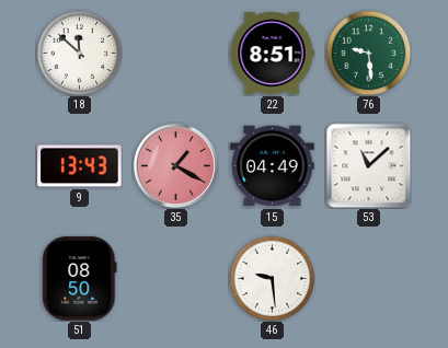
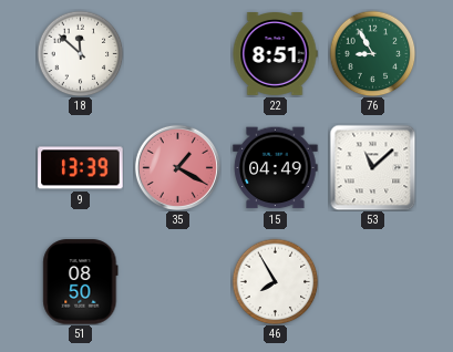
76: 9:29 -> 8:55 (372, 53)
9: 13:43 -> 13:39 (81, 168)
46: 9:29 -> 7:55 (275, 281)
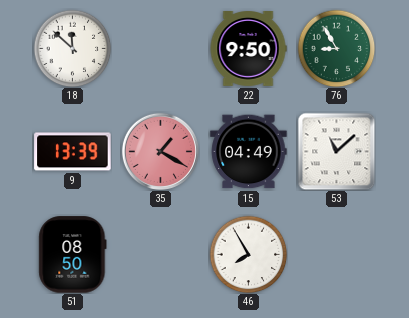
22: 8:51 -> 9:50 (248, 49)
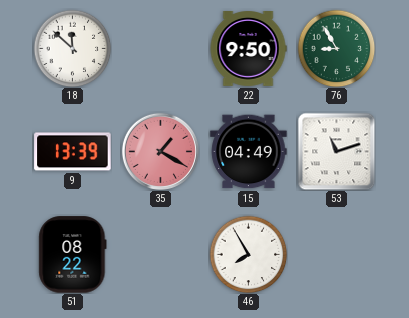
53: 11:08 -> 11:12 (336, 151)
51: 08:50 -> 08:22 (73, 255)
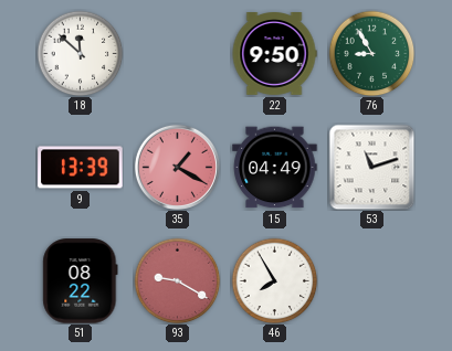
93: none -> 9:20 (177, 280)
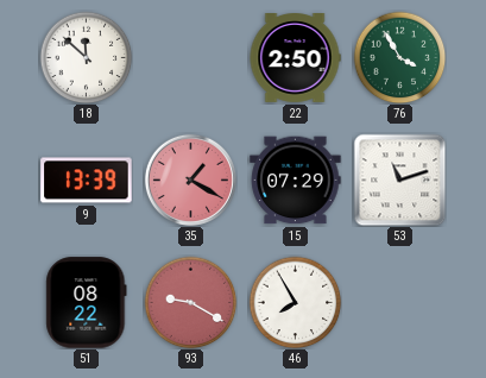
22: 9:50 -> 2:50 (295, 58)
76: 8:55 -> 3:55 (399, 57)
15: 04:49 -> 07:29 (296, 181)
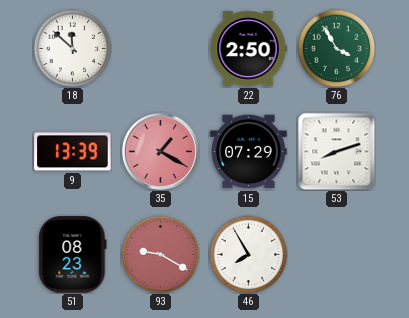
53: 11:12 -> 8:12 (336, 151)
51: 08:22 -> 08:23 (73, 255)
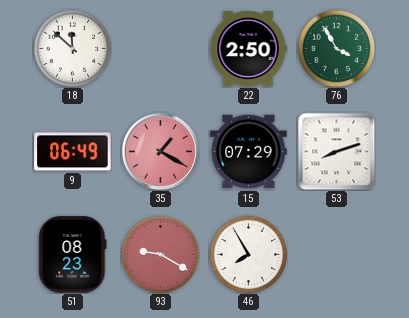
9: 13:39 -> 06:49 (73, 152)
